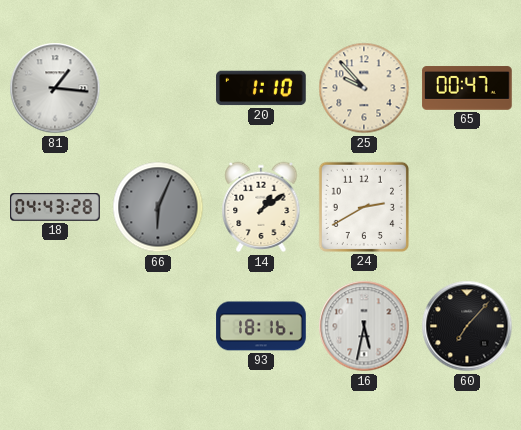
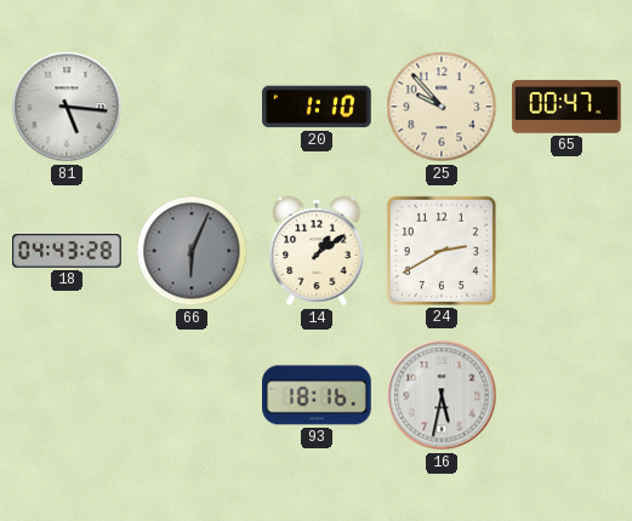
81: 1:16 -> 5:16 (67, 107)
60: 7:07 -> none (467, 326)
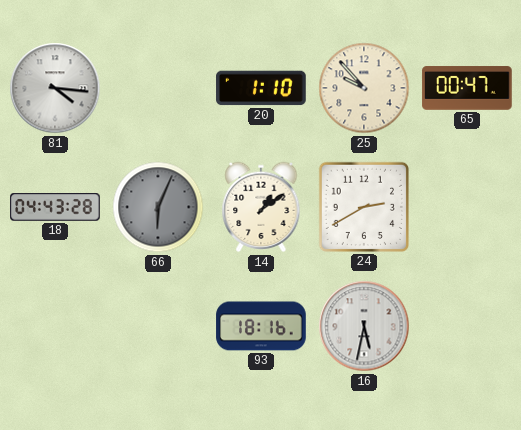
81: 5:16 -> 4:16 (55, 88)
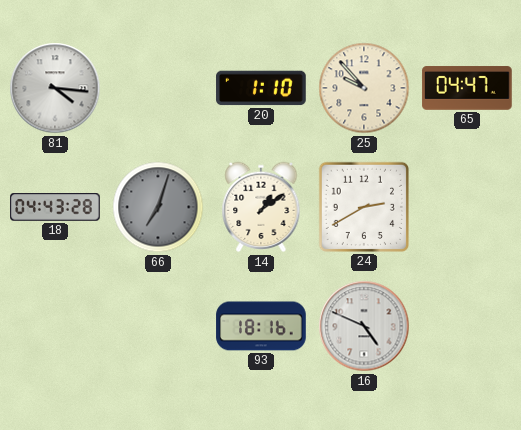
65: 00:47 -> 04:47 (467, 88)
66: 6:04 -> 7:03 (158, 207)
16: 5:32 -> 4:49 (364, 326)
